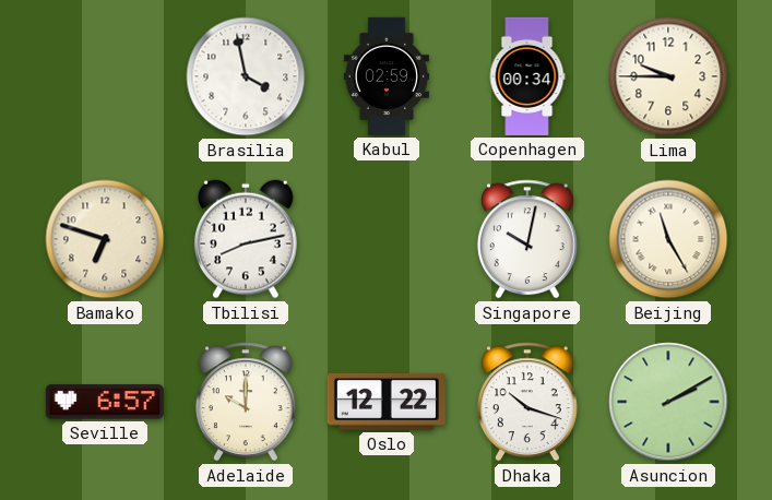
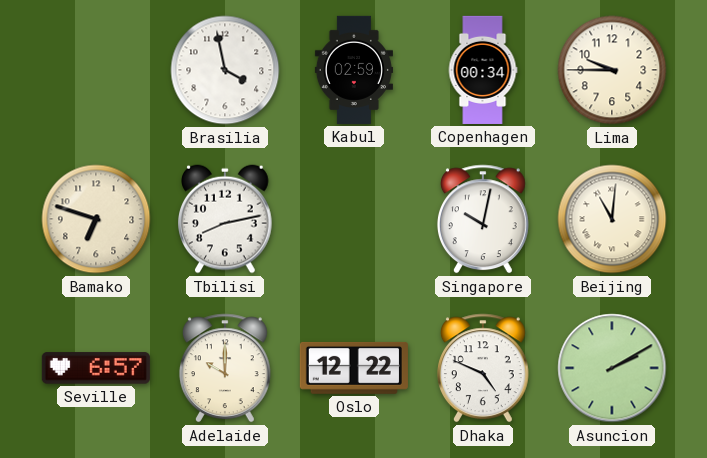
Beijing: 11:25 -> 11:01 (612, 219)
Dhaka: 10:18 -> 4:49 (483, 368)
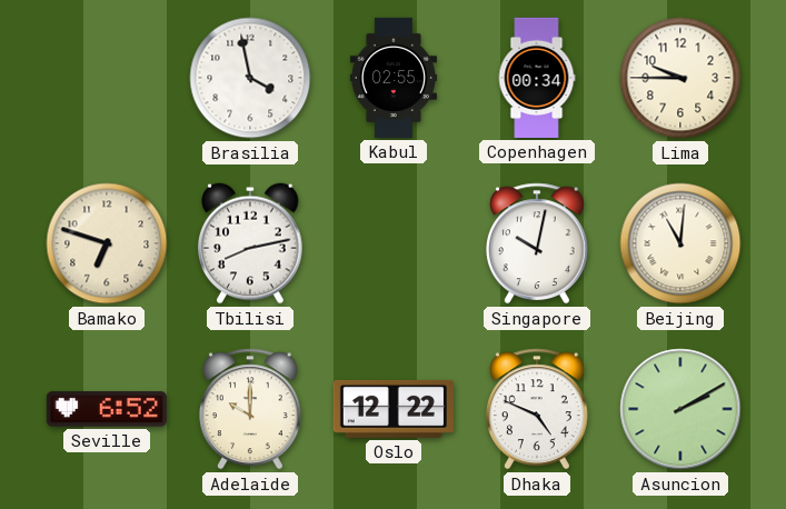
Kabul: 02:59 -> 02:55 (394, 78)
Seville: 6:57 -> 6:52 (107, 409)
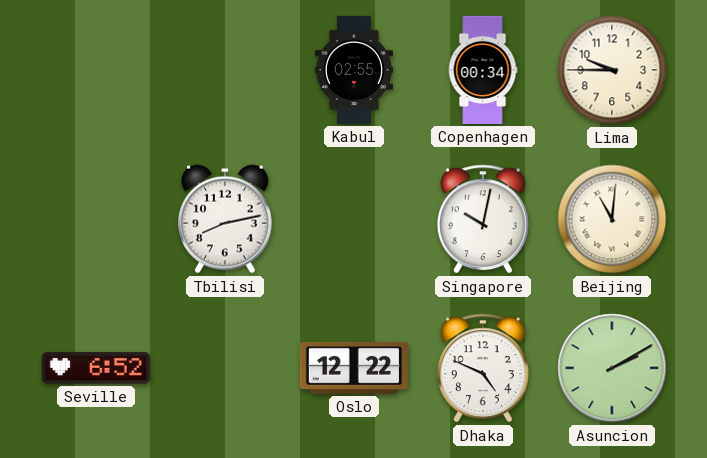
Brasilia: 3:58 -> none (250, 78)
Bamako: 6:48 -> none (107, 243)
Adelaide: 10:00 -> none (250, 409)
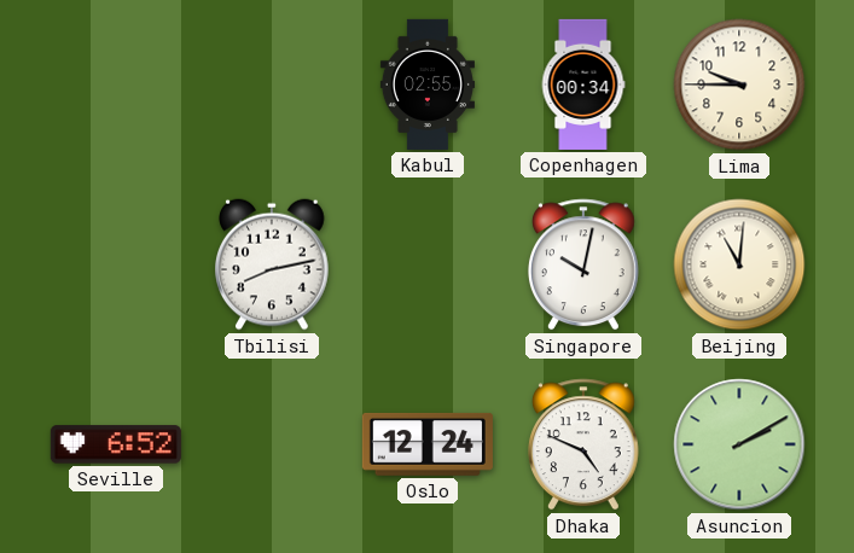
Oslo: 12:22 -> 12:24 (428, 444)
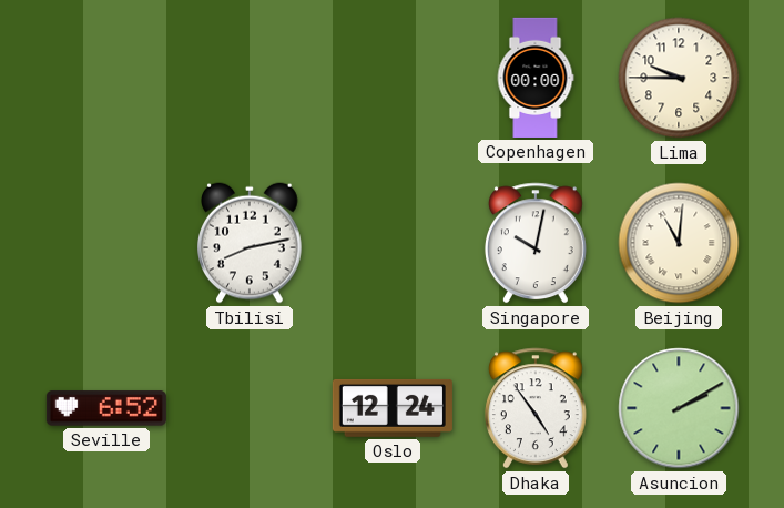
Kabul: 02:55 -> none (428, 85)
Copenhagen: 00:34 -> 00:00 (536, 78)
Dhaka: 4:49 -> 4:54 (536, 408)
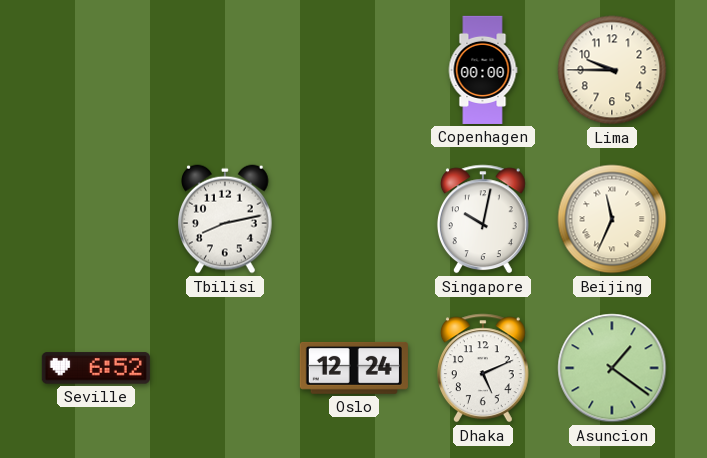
Beijing: 11:01 -> 11:34 (612, 219)
Dhaka: 4:54 -> 5:11 (483, 368)
Asuncion: 2:10 -> 1:21 (612, 368)
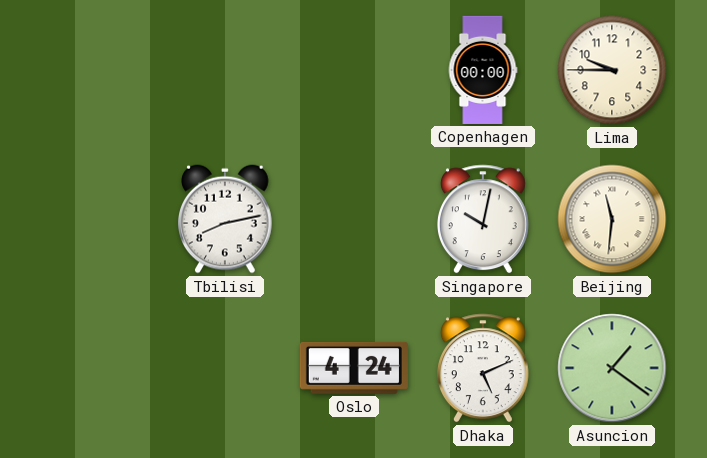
Beijing: 11:34 -> 11:31 (612, 219)
Seville: 6:52 -> none (96, 368)
Oslo: 12:24 -> 4:24 (354, 368)
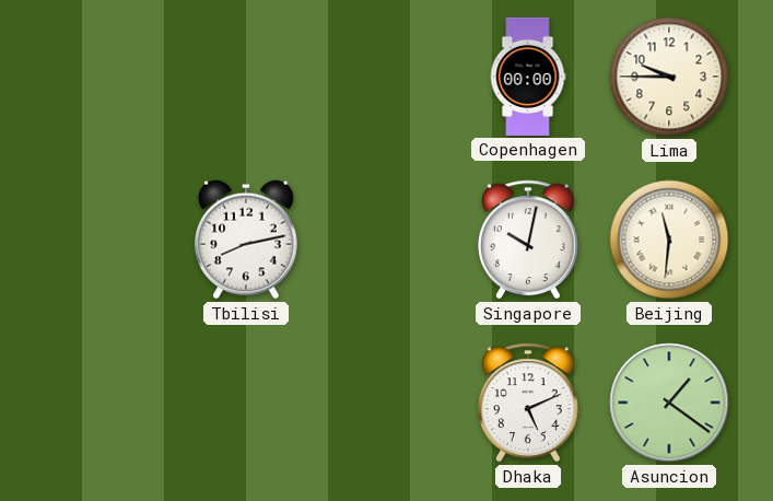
Oslo: 4:24 -> none (354, 368)
